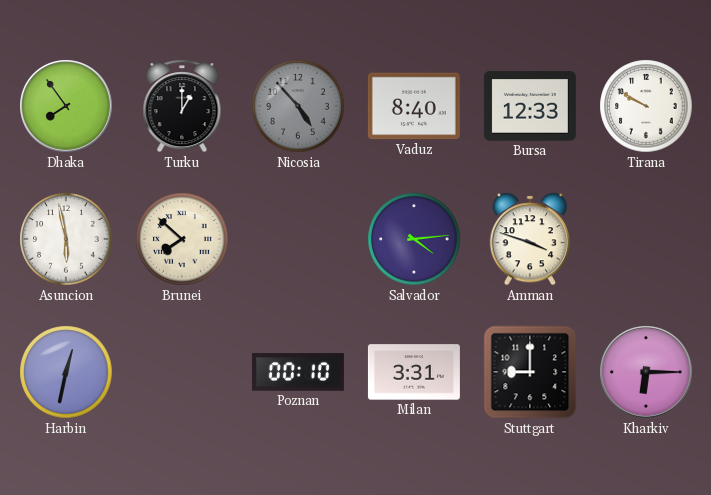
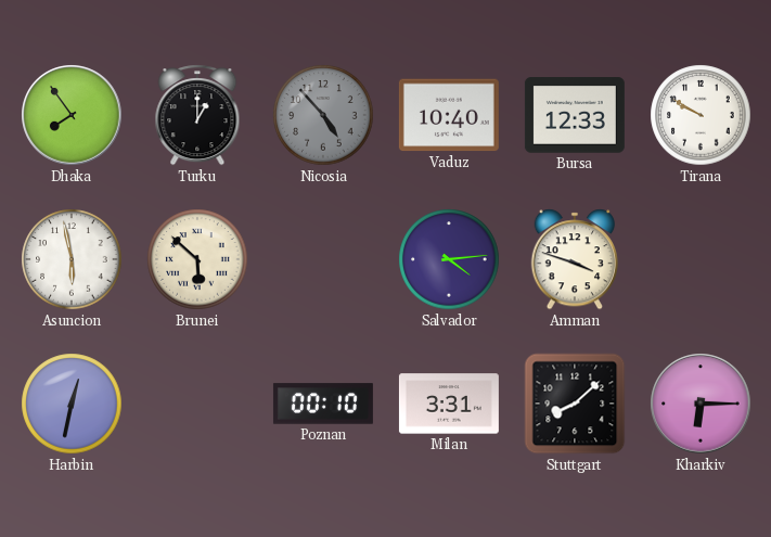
Vaduz: 8:40 -> 10:40 (449, 115)
Brunei: 7:52 -> 5:52 (197, 259)
Stuttgart: 9:00 -> 8:08 (575, 404)
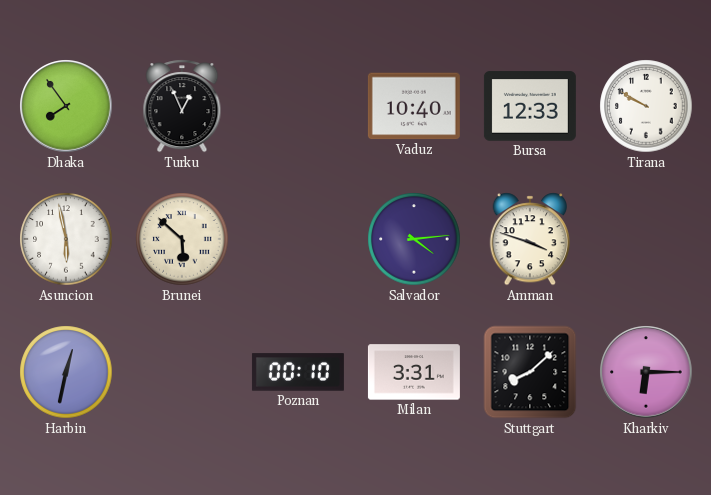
Turku: 1:00 -> 12:56 (182, 106)
Nicosia: 4:53 -> none (323, 115)
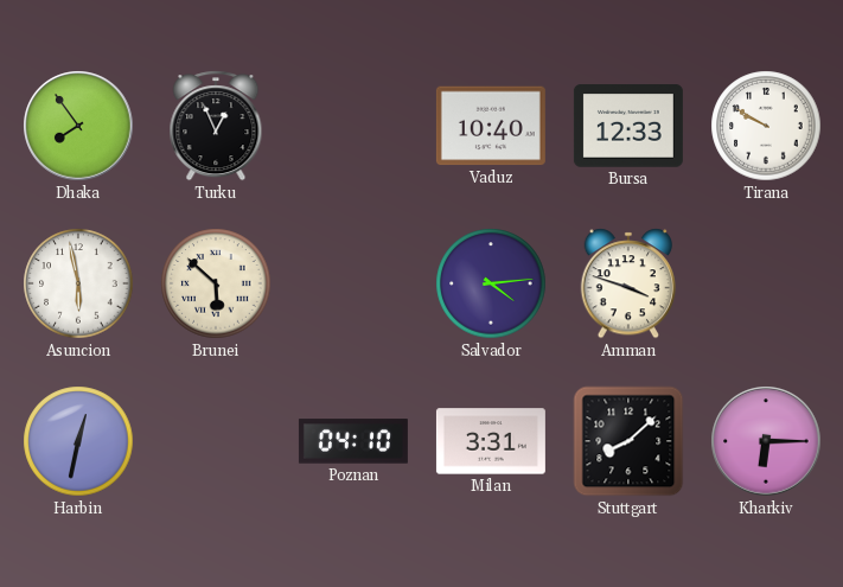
Poznan: 00:10 -> 04:10 (353, 441)
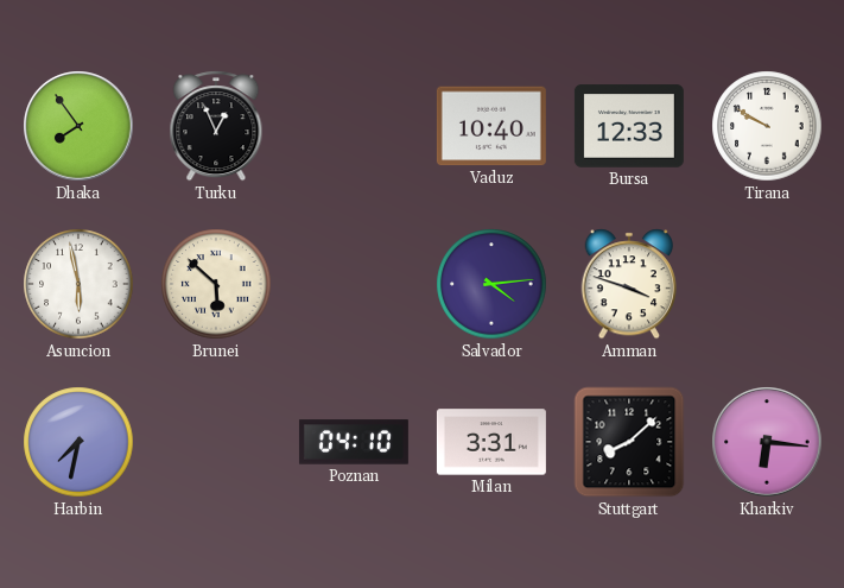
Harbin: 12:32 -> 7:32 (78, 442)
Kharkiv: 6:15 -> 6:16 (767, 442)
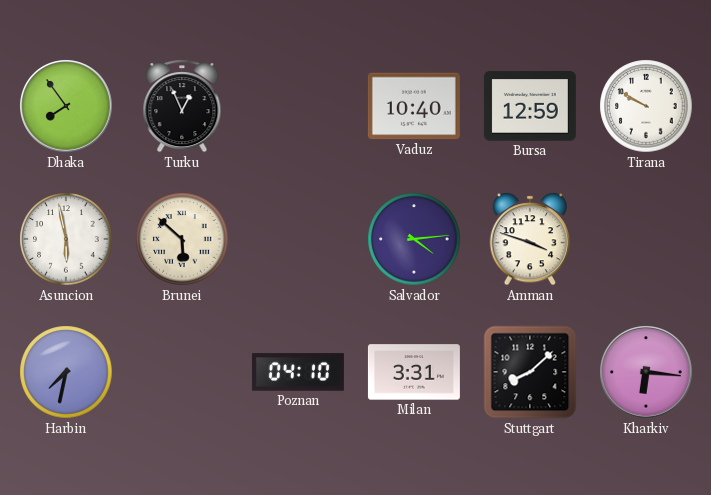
Bursa: 12:33 -> 12:59 (530, 106)
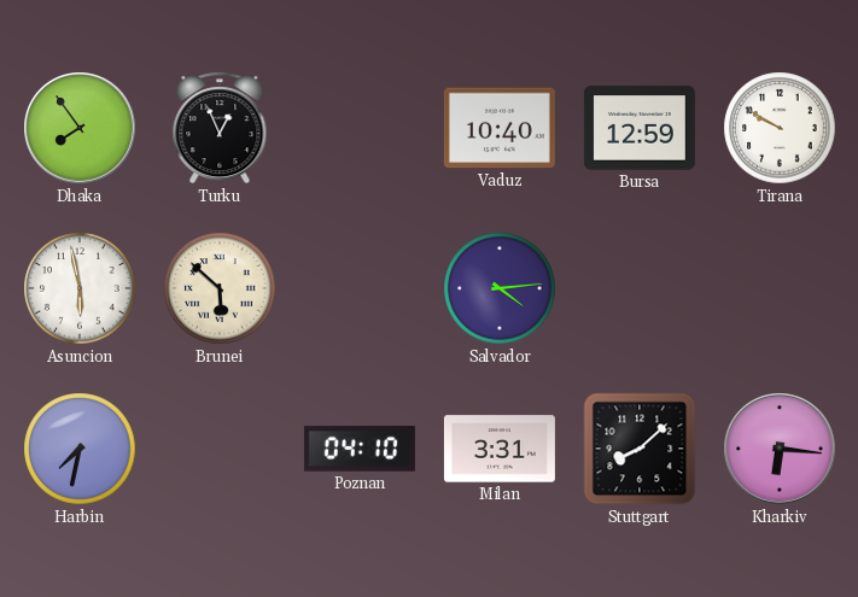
Amman: 3:48 -> none (530, 239)
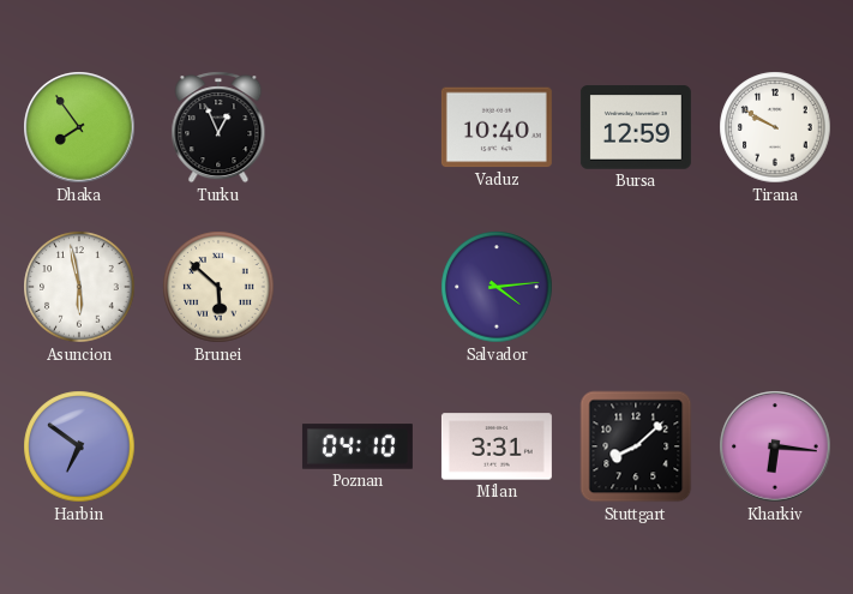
Harbin: 7:32 -> 6:51 (79, 446)
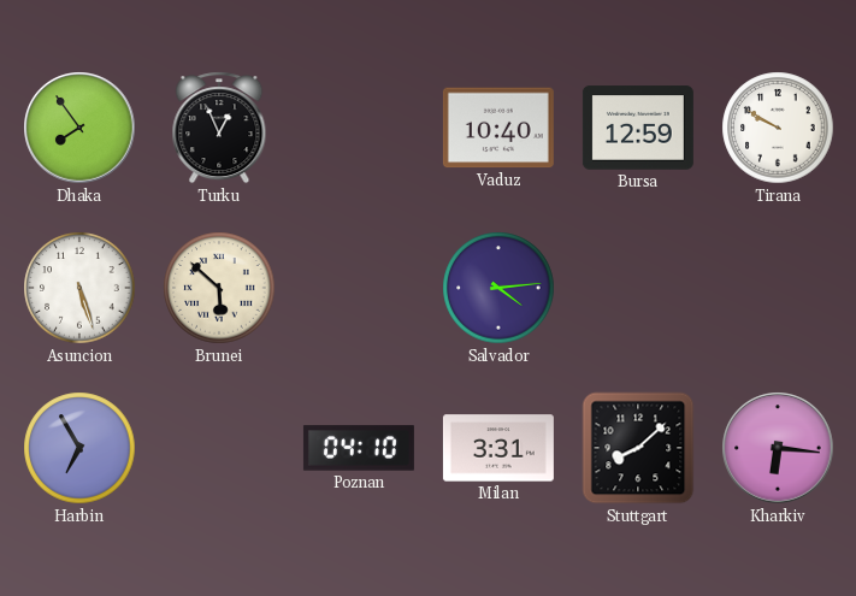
Asuncion: 5:58 -> 5:27 (79, 288)
Harbin: 6:51 -> 6:55 (79, 448)
